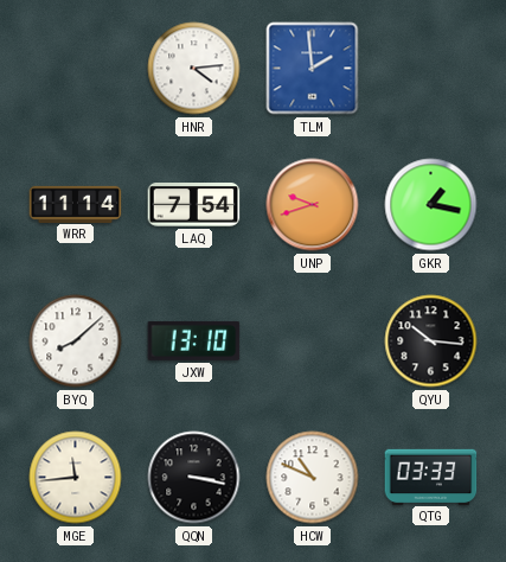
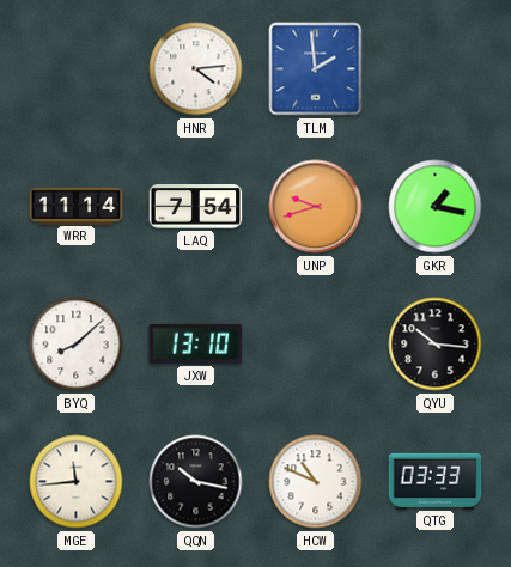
QQN: 3:17 -> 10:17 (196, 482)
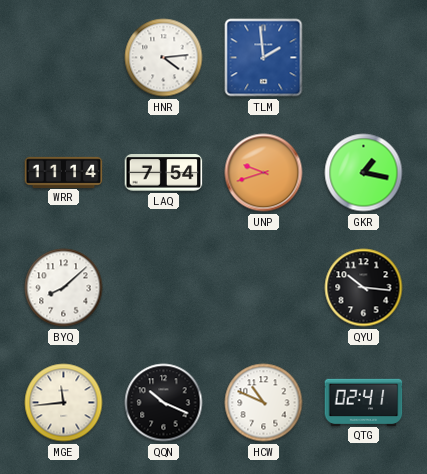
JXW: 13:10 -> none (196, 343)
QQN: 10:17 -> 10:19 (164, 403)
QTG: 03:33 -> 02:41 (364, 402)
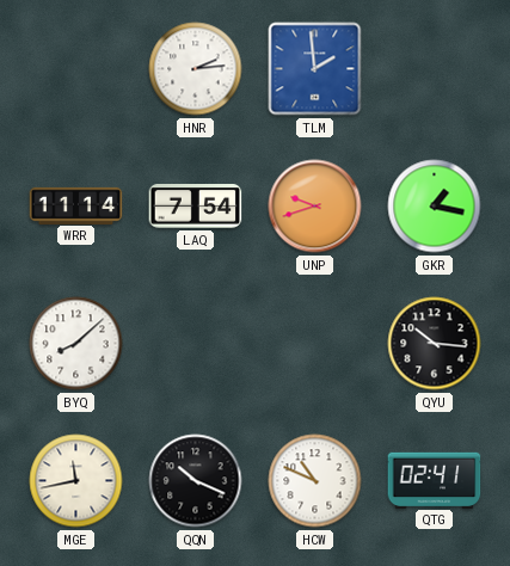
HNR: 4:14 -> 2:14 (196, 69)
MGE: 11:44 -> 11:43 (76, 481)
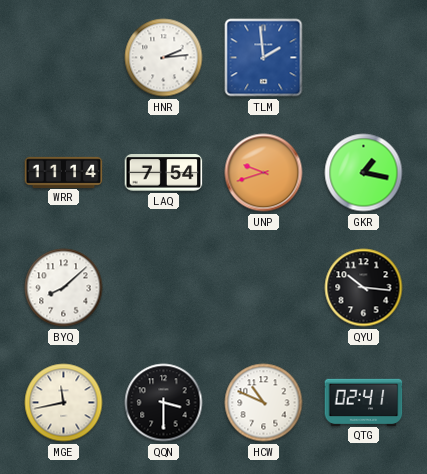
QQN: 10:19 -> 3:30 (164, 403)
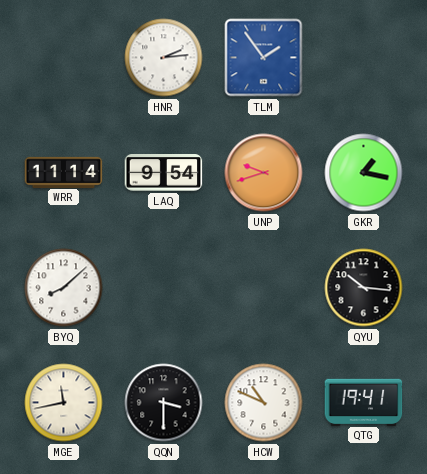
TLM: 1:59 -> 1:54 (264, 58)
LAQ: 7:54 -> 9:54 (164, 173)
QTG: 02:41 -> 19:41 (364, 402)
